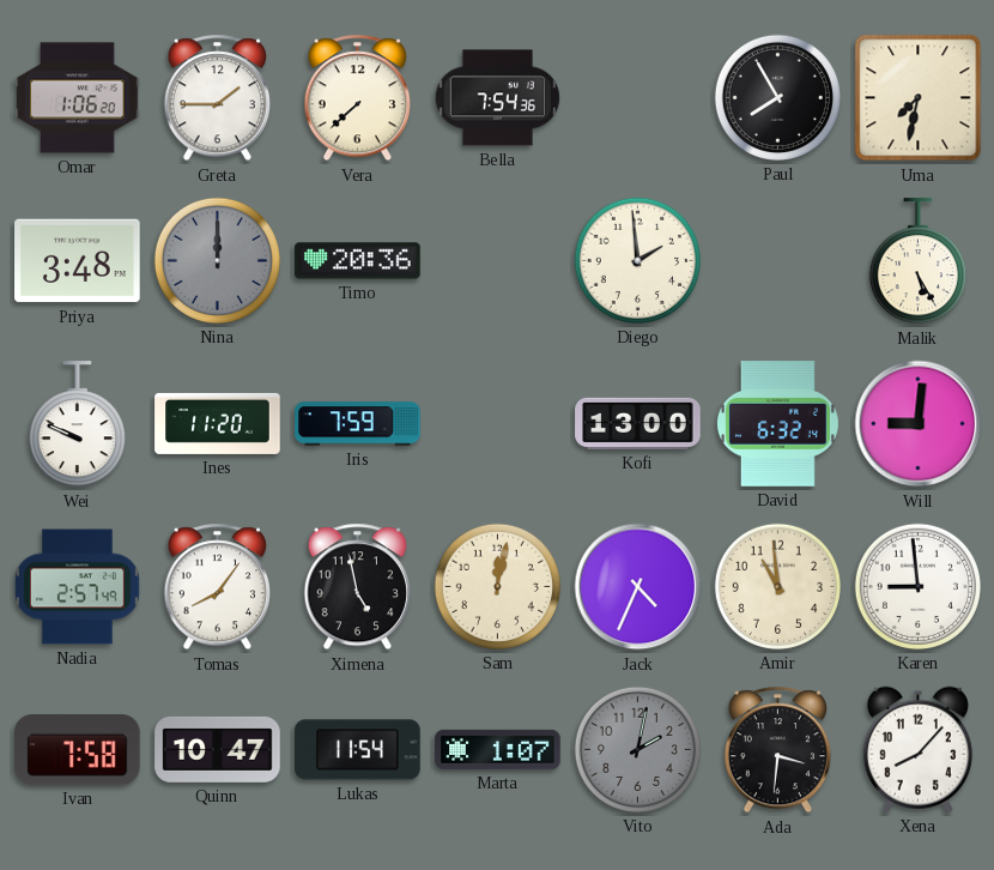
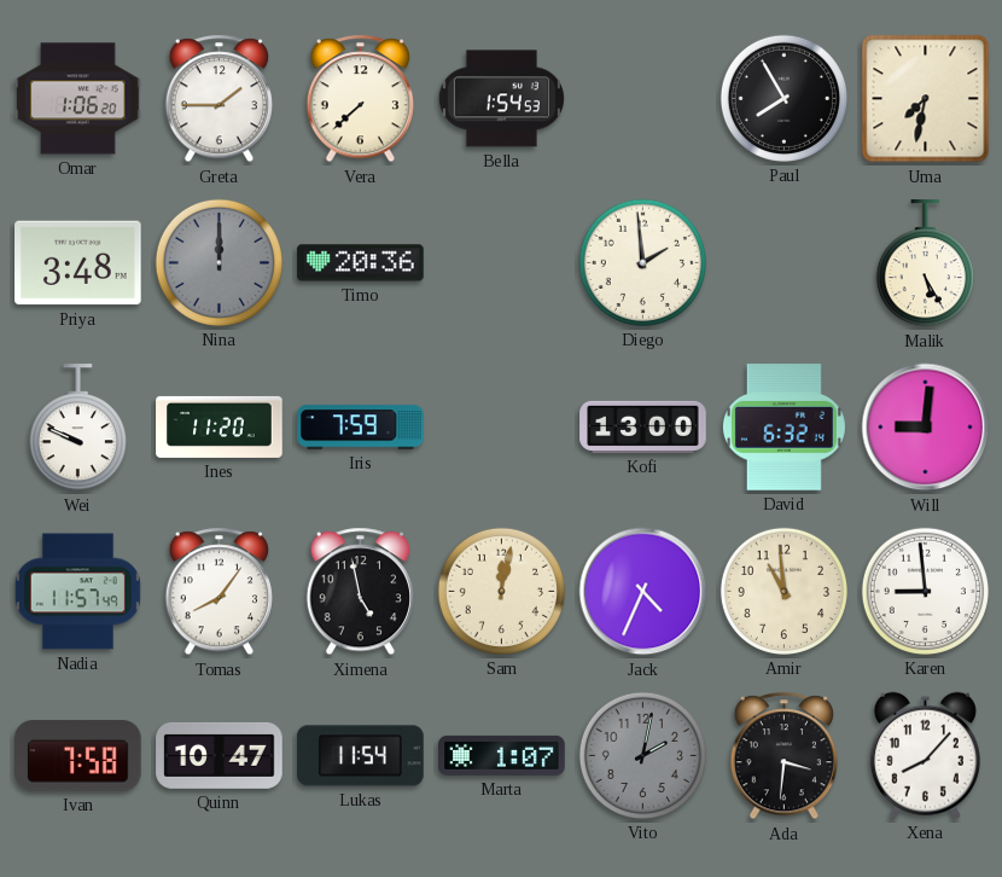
Bella: 7:54 -> 1:54 (501, 99)
Nadia: 2:57 -> 11:57 (77, 592)
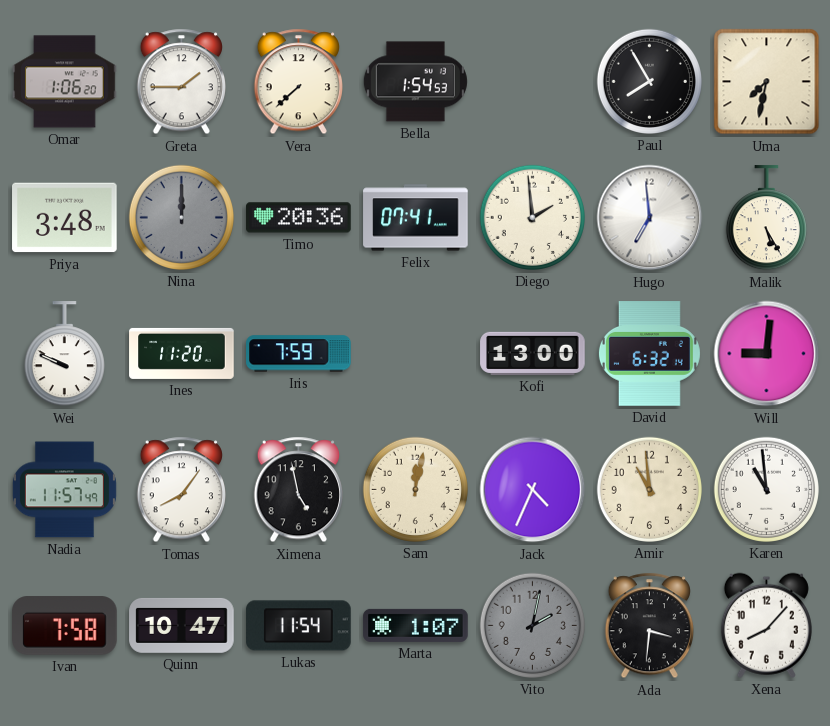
Felix: none -> 07:41 (416, 218)
Hugo: none -> 6:59 (650, 218)
Karen: 8:59 -> 10:59 (766, 489)
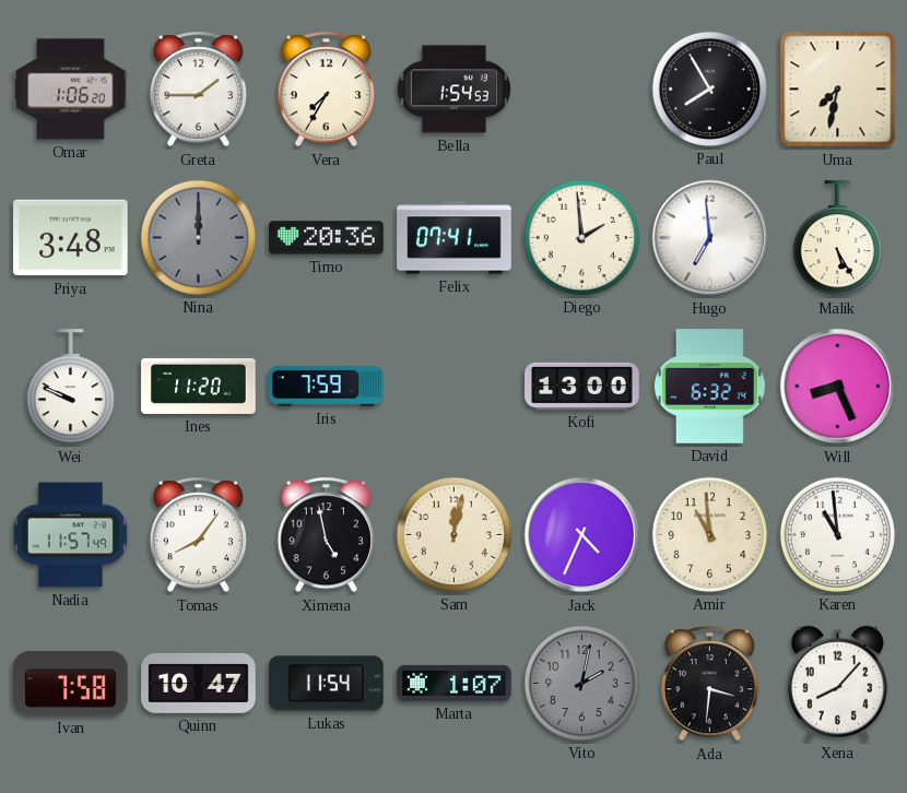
Vera: 7:38 -> 7:35 (326, 90)
Will: 9:01 -> 8:26 (838, 387)
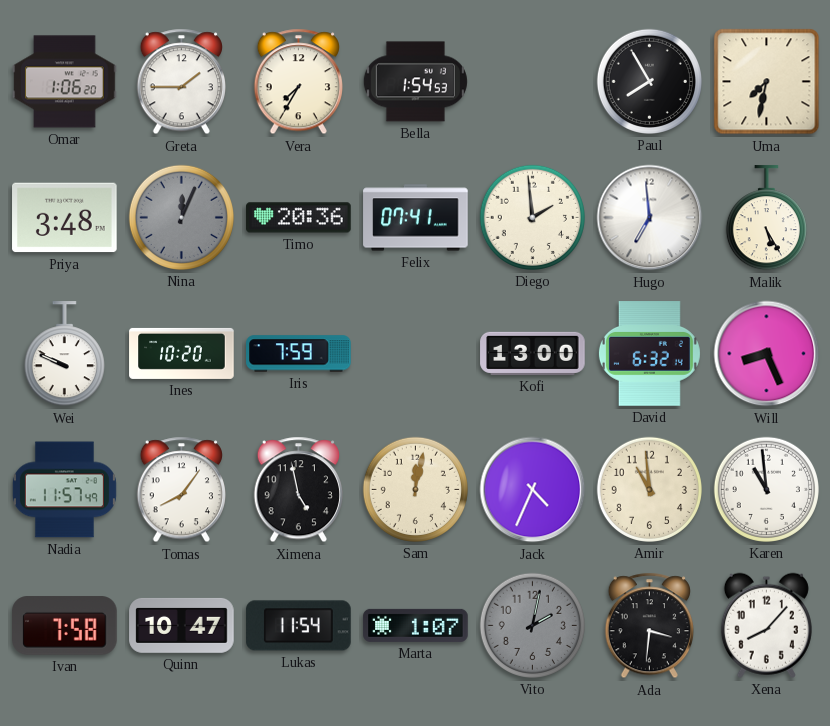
Nina: 12:00 -> 12:04 (181, 217)
Ines: 11:20 -> 10:20 (182, 353)
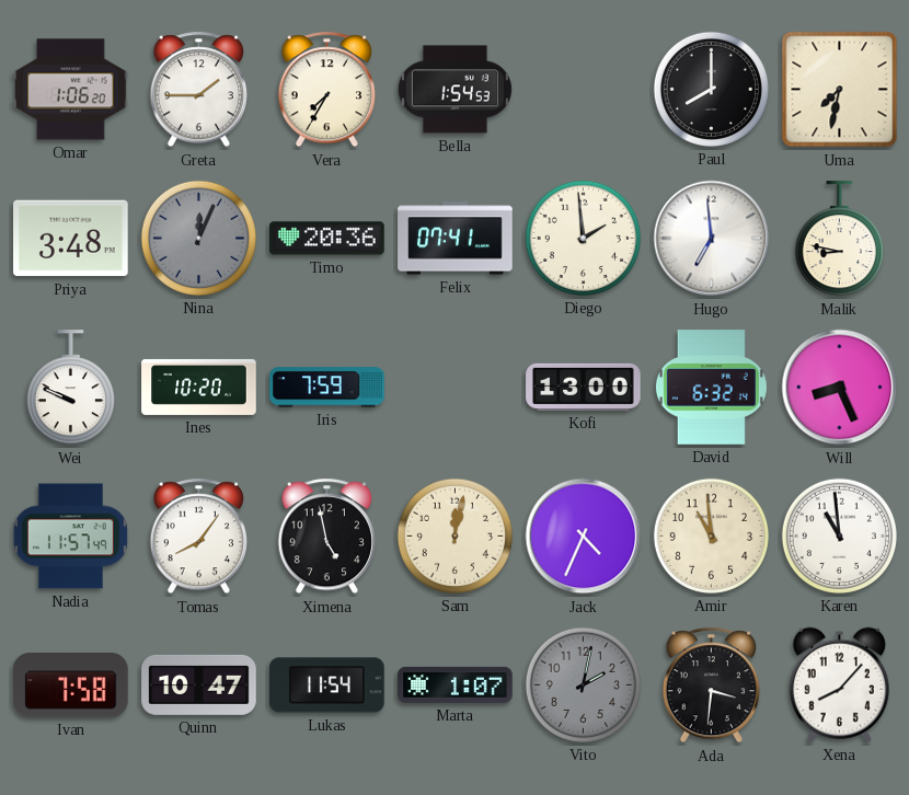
Paul: 7:55 -> 8:00 (711, 89)
Malik: 5:25 -> 8:47 (839, 239)
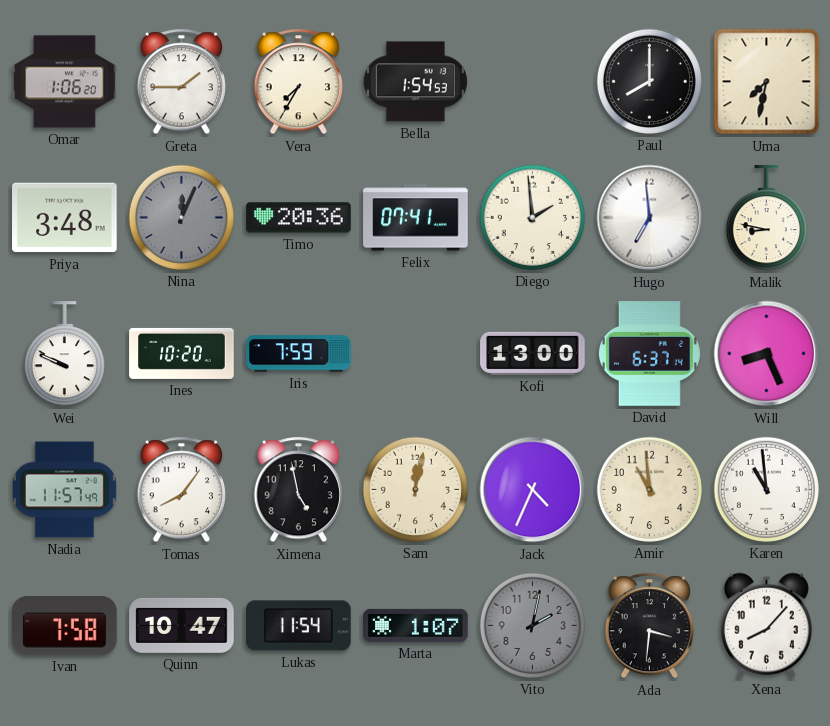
David: 6:32 -> 6:37 (649, 354)
